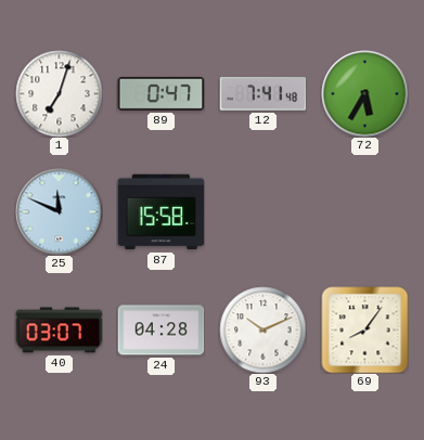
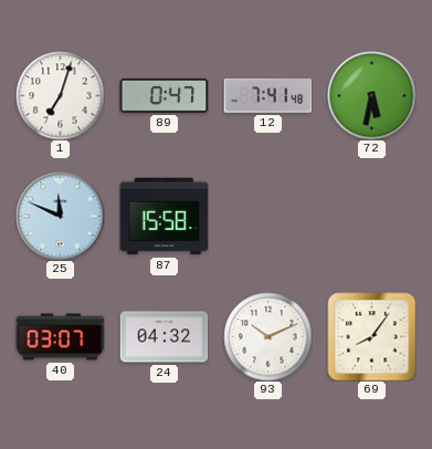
72: 5:35 -> 5:32 (371, 95)
24: 04:28 -> 04:32 (164, 337)
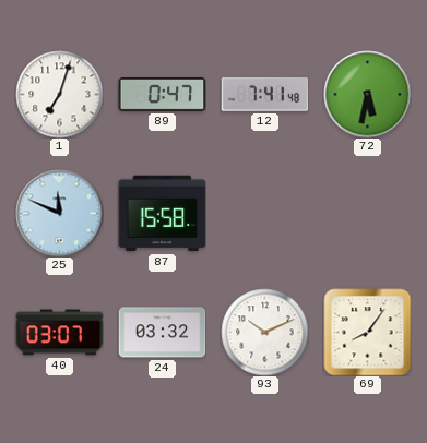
24: 04:32 -> 03:32 (162, 333)
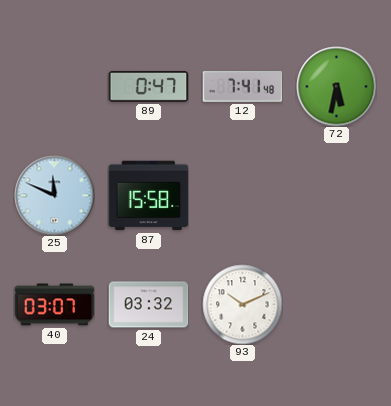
1: 7:03 -> none (59, 94)
69: 8:06 -> none (367, 332)
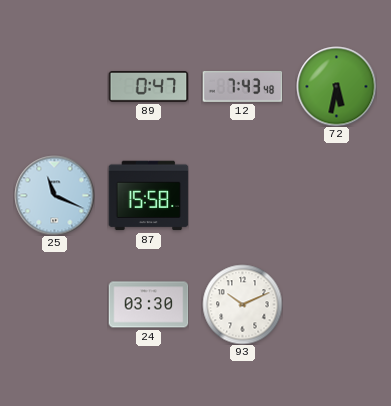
12: 7:41 -> 7:43 (242, 86)
25: 11:49 -> 11:19 (54, 195)
40: 03:07 -> none (54, 305)
24: 03:32 -> 03:30 (148, 305)
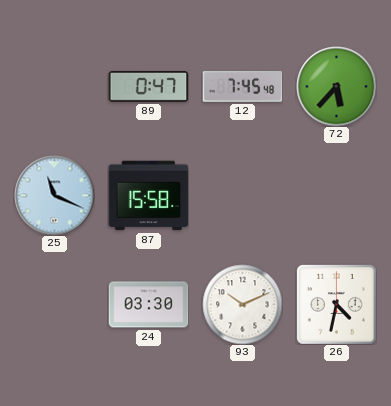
12: 7:43 -> 7:45 (242, 86)
72: 5:32 -> 5:37 (336, 86)
26: none -> 4:32 (337, 305)
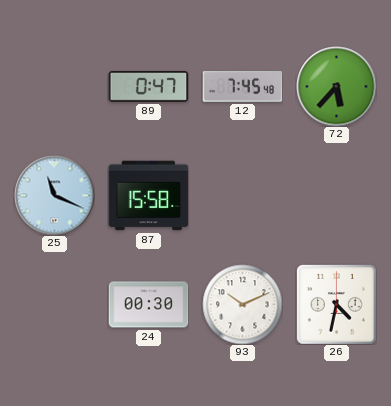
24: 03:30 -> 00:30 (148, 305)
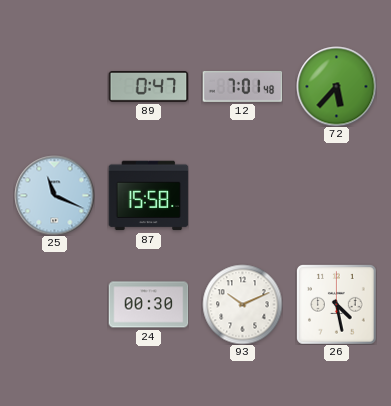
12: 7:45 -> 7:01 (242, 86)
26: 4:32 -> 4:28 (337, 305)
